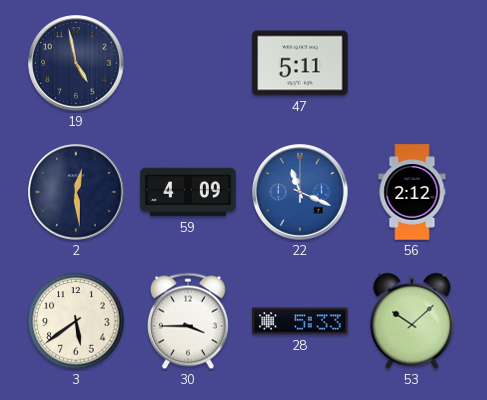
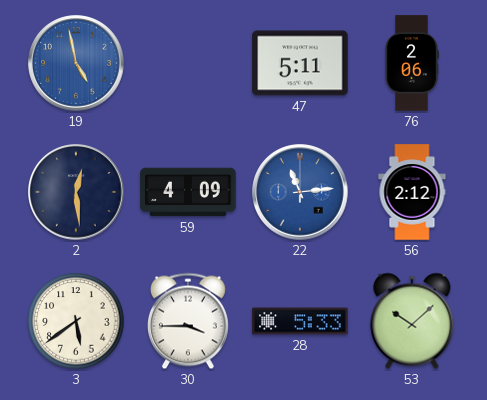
19 dial: navy -> blue (76, 63)
76: none -> 2:06 (412, 63)
22: 11:19 -> 11:14 (300, 192)
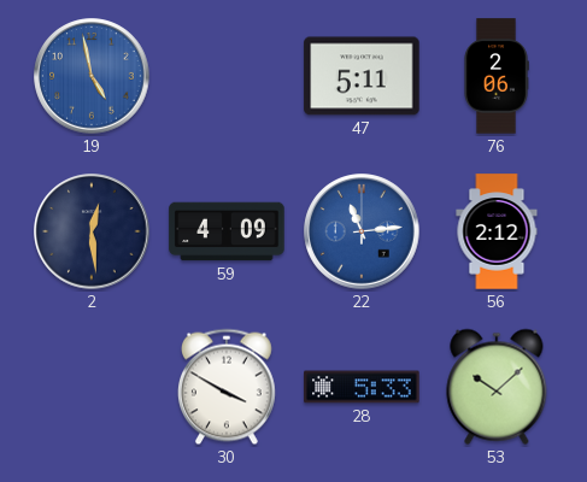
3: 5:39 -> none (76, 321)
30: 3:45 -> 3:50 (227, 387)
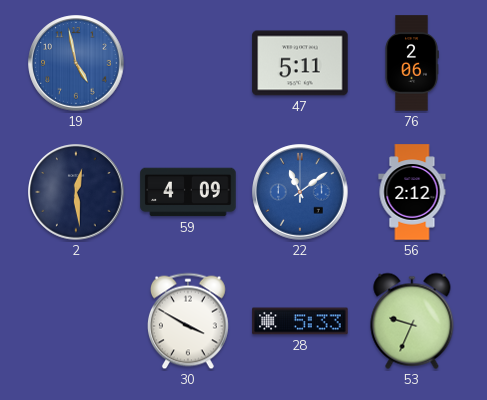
22: 11:14 -> 11:09 (300, 192)
53: 10:08 -> 9:34 (412, 321)
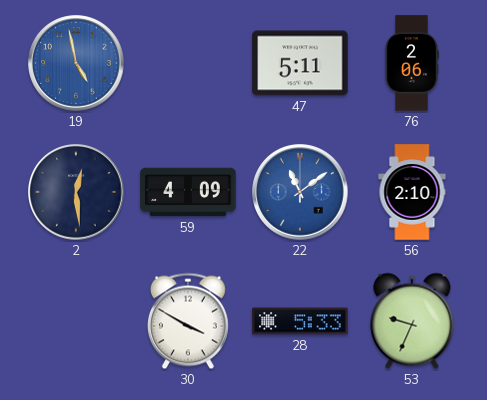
56: 2:12 -> 2:10 (412, 192)
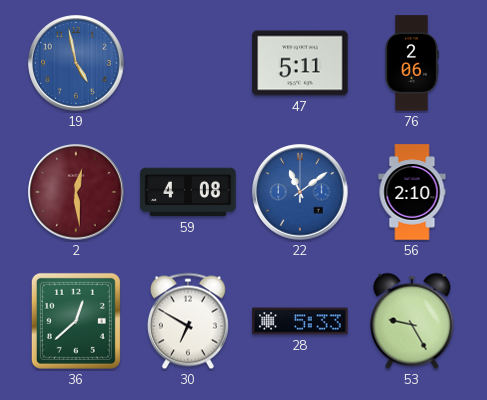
2 dial: navy -> burgundy (76, 192)
59: 4:09 -> 4:08 (188, 192)
36: none -> 12:38 (76, 321)
30: 3:50 -> 6:50 (188, 321)
53: 9:34 -> 9:25 (412, 321)
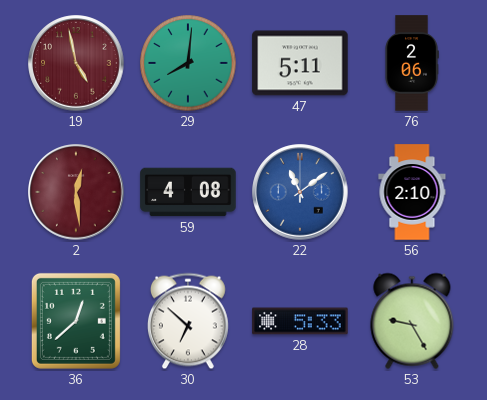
19 dial: blue -> burgundy (76, 63)
29: none -> 8:01 (188, 63)
30: 6:50 -> 6:52 (188, 321)
